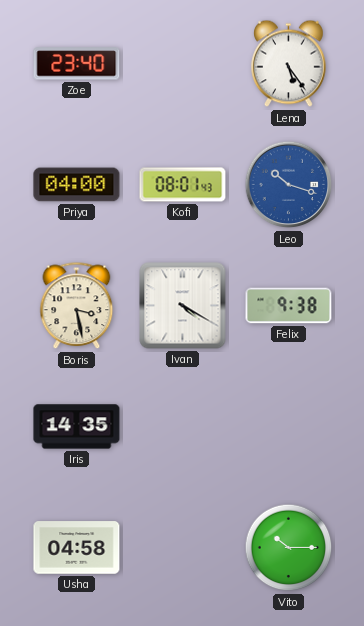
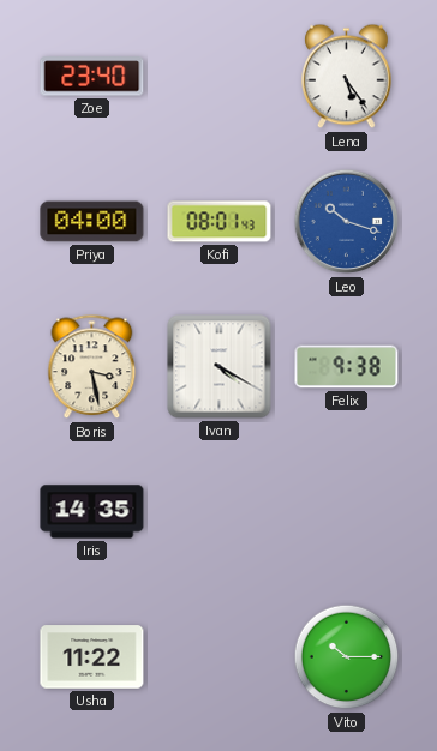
Usha: 04:58 -> 11:22 (92, 657)
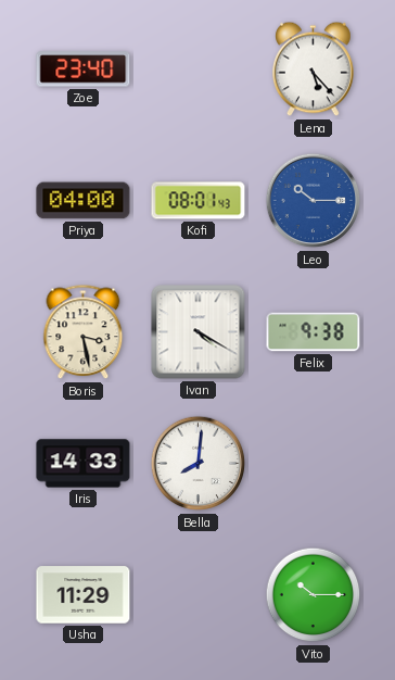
Lena: 5:24 -> 5:23 (314, 70)
Leo: 10:18 -> 10:15 (314, 201)
Iris: 14:35 -> 14:33 (84, 464)
Bella: none -> 8:01 (199, 464)
Usha: 11:22 -> 11:29 (84, 595)
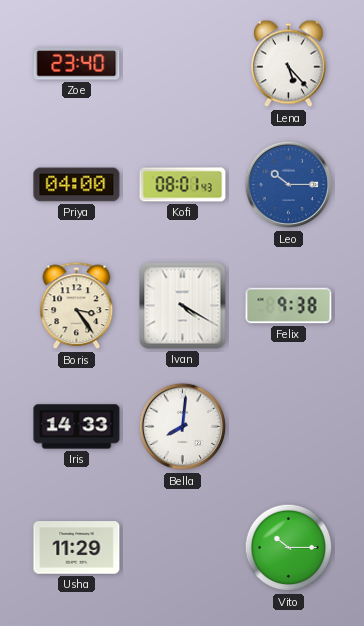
Boris: 3:28 -> 3:24 (77, 306)
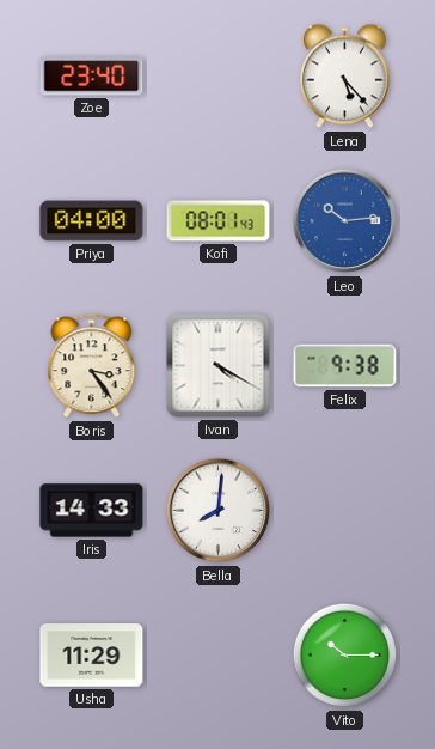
Leo: 10:15 -> 10:14 (345, 221)
